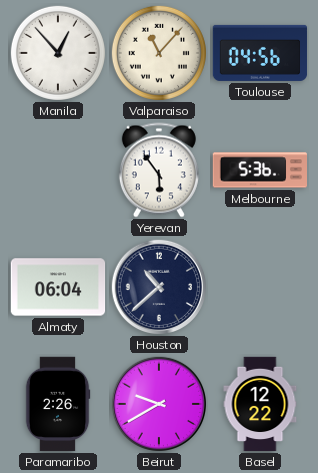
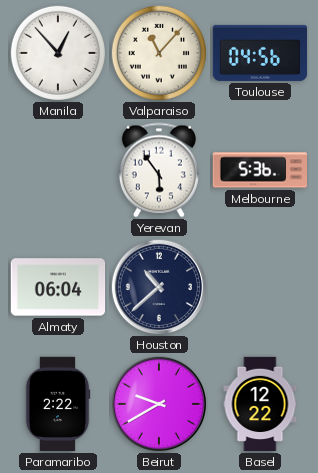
Paramaribo: 2:26 -> 2:22 (58, 404)
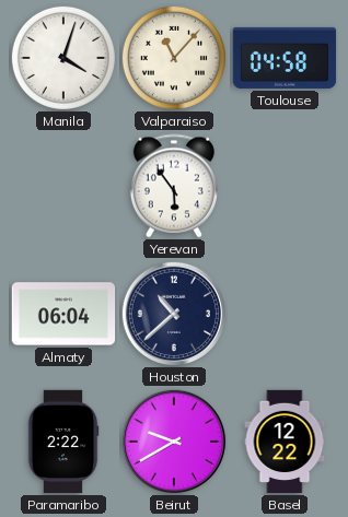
Manila: 12:53 -> 4:03 (63, 58)
Toulouse: 04:56 -> 04:58 (285, 58)
Melbourne: 5:36 -> none (260, 170)
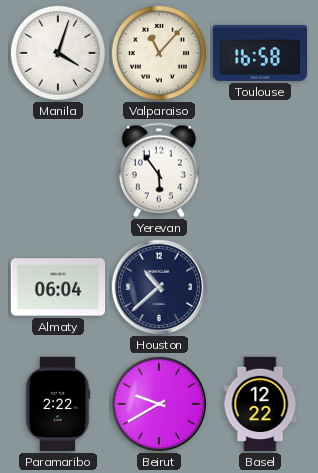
Toulouse: 04:58 -> 16:58 (260, 53)
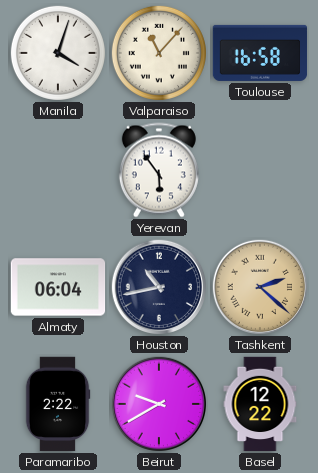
Houston: 10:38 -> 10:43 (158, 286)
Tashkent: none -> 2:22 (259, 286)
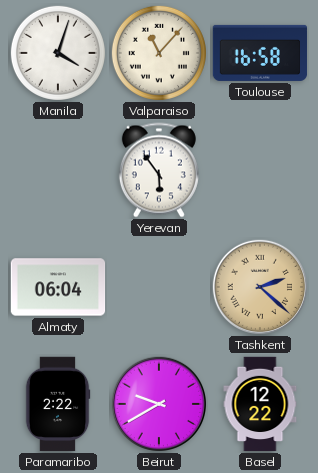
Houston: 10:43 -> none (158, 286)
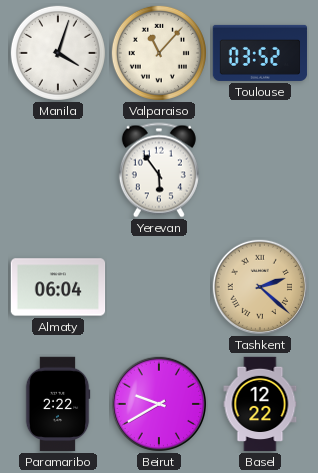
Toulouse: 16:58 -> 03:52 (260, 53)
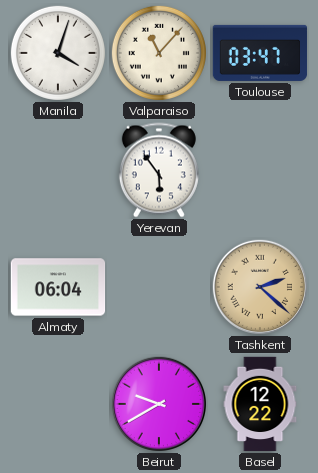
Toulouse: 03:52 -> 03:47 (260, 53)
Paramaribo: 2:22 -> none (58, 404)
